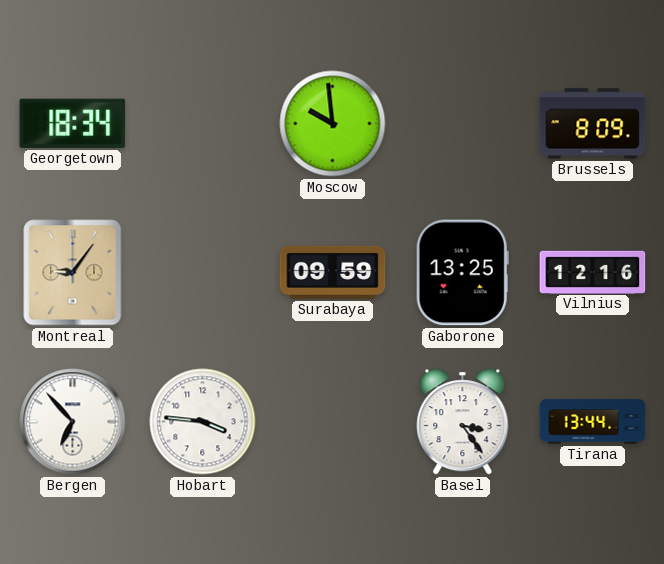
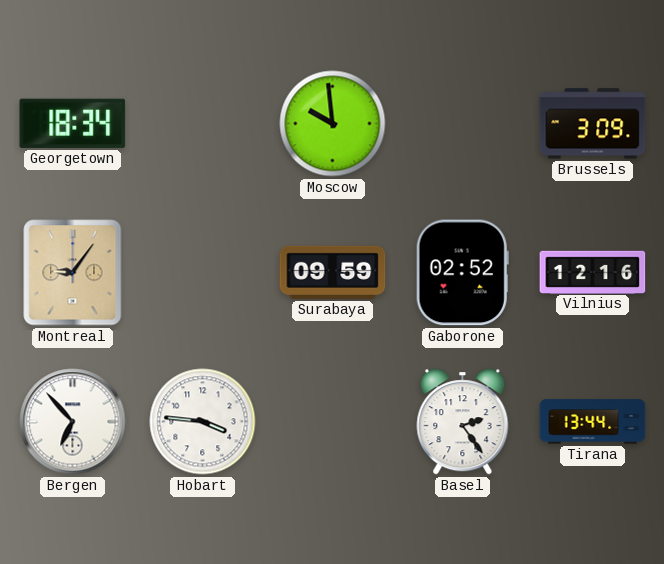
Brussels: 8:09 -> 3:09 (593, 124)
Gaborone: 13:25 -> 02:52 (462, 273)
Basel: 3:24 -> 2:24 (463, 422)
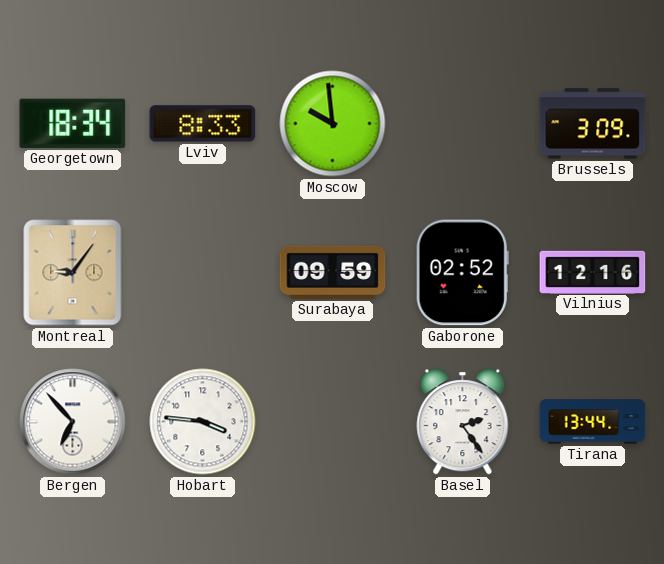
Lviv: none -> 8:33 (203, 124)
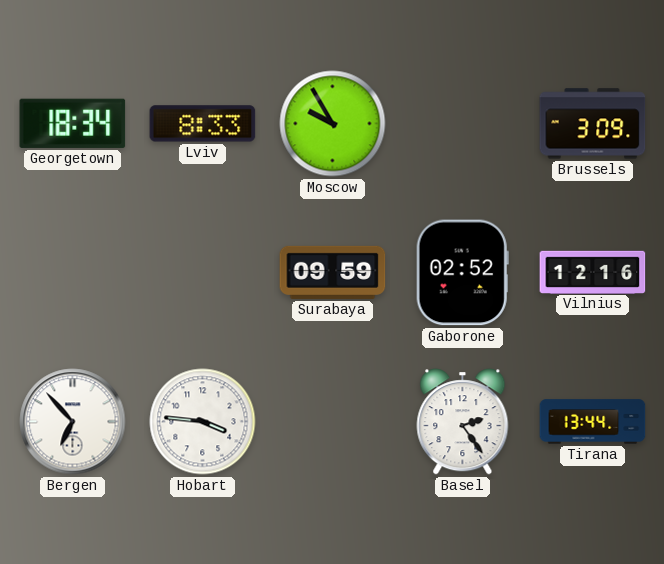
Moscow: 9:59 -> 9:55 (333, 124)
Montreal: 9:06 -> none (73, 273)
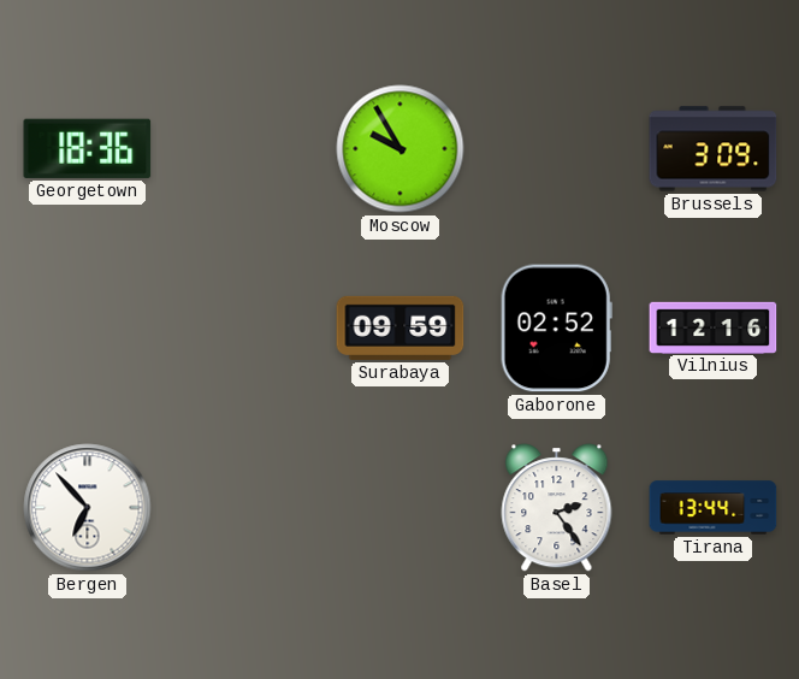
Georgetown: 18:34 -> 18:36 (88, 148)
Lviv: 8:33 -> none (203, 124)
Hobart: 3:46 -> none (203, 422)
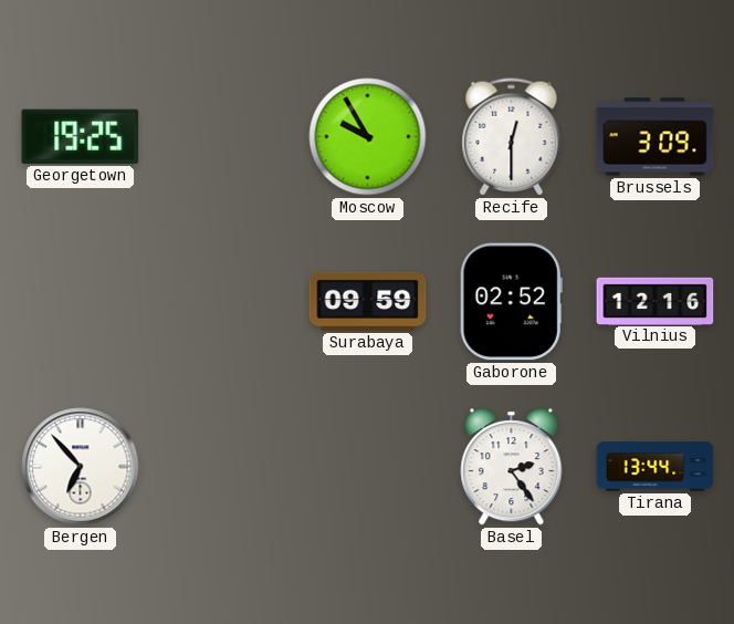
Georgetown: 18:36 -> 19:25 (81, 136)
Recife: none -> 12:30 (512, 137)
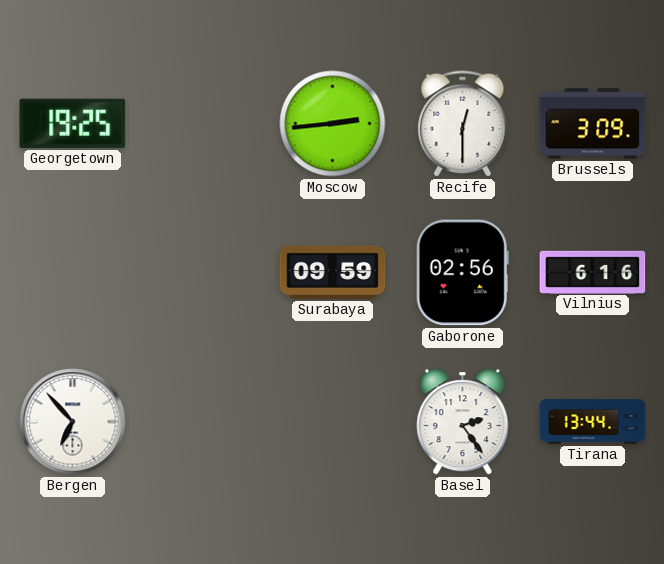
Moscow: 9:55 -> 2:44 (333, 124)
Gaborone: 02:52 -> 02:56 (462, 273)
Vilnius: 12:16 -> 6:16 (593, 272)
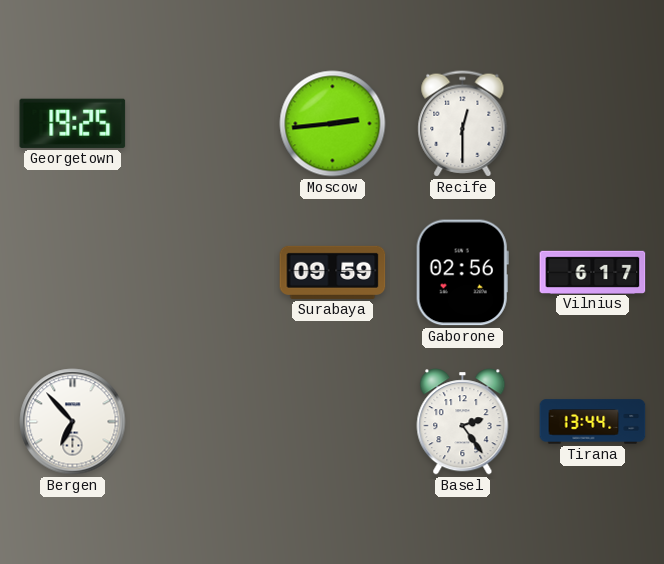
Brussels: 3:09 -> none (593, 124)
Vilnius: 6:16 -> 6:17 (593, 272)
